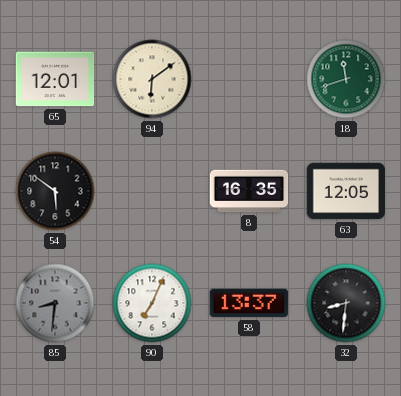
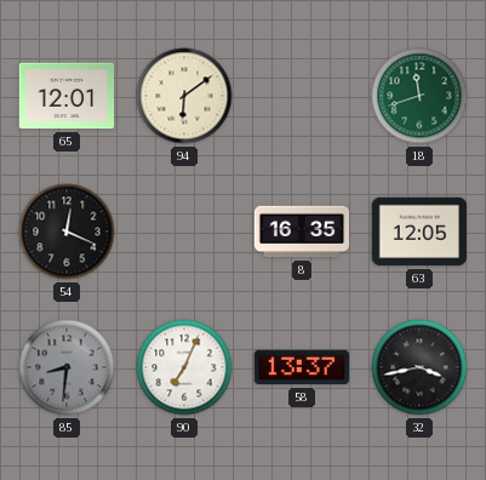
54: 5:51 -> 12:19 (67, 232)
32: 8:31 -> 3:43 (419, 367)
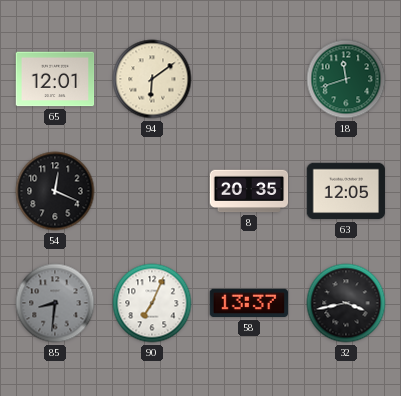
8: 16:35 -> 20:35 (249, 191)
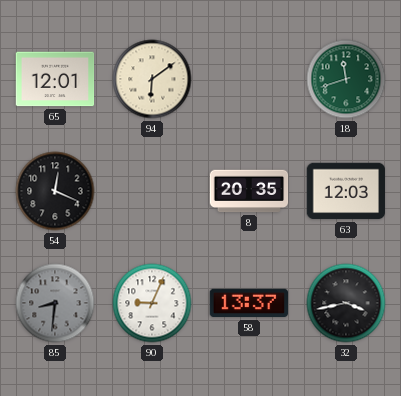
63: 12:05 -> 12:03 (346, 191)
90: 7:04 -> 9:04 (152, 303)
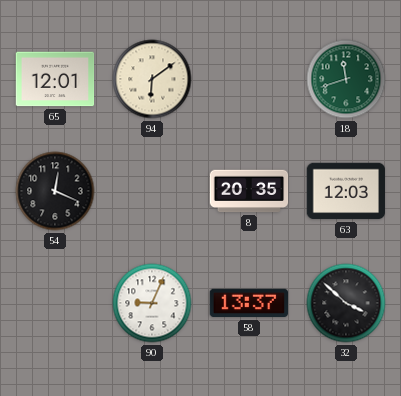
85: 8:31 -> none (55, 303)
32: 3:43 -> 3:52 (346, 303)
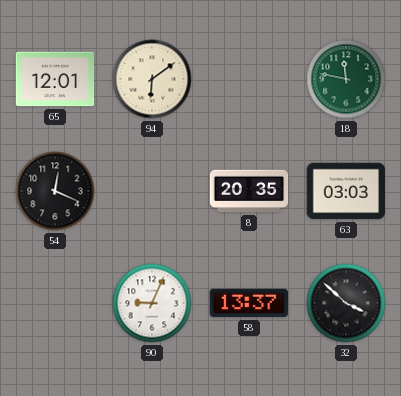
18: 11:42 -> 11:47 (346, 79)
63: 12:03 -> 03:03 (346, 191)
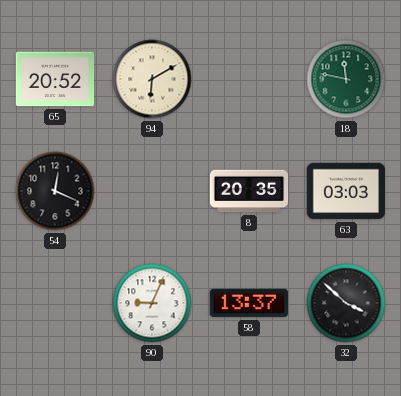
65: 12:01 -> 20:52 (55, 79)
94: 6:09 -> 6:10 (152, 79)
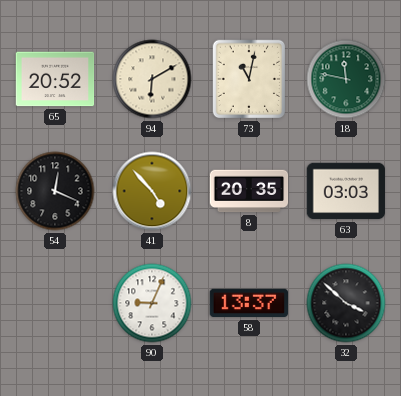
73: none -> 11:02 (249, 79)
41: none -> 4:53 (152, 191)
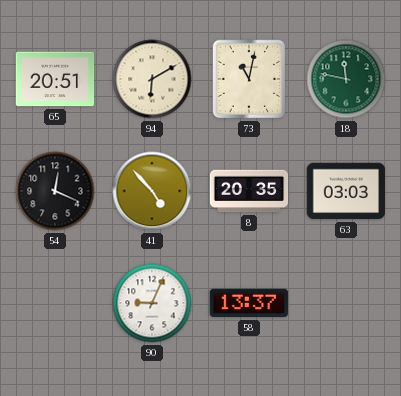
65: 20:52 -> 20:51 (55, 79)
32: 3:52 -> none (346, 303)
